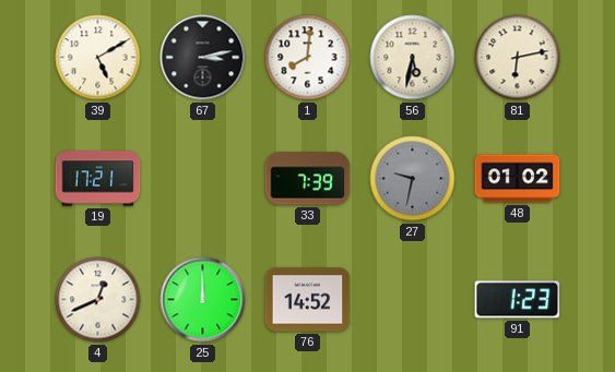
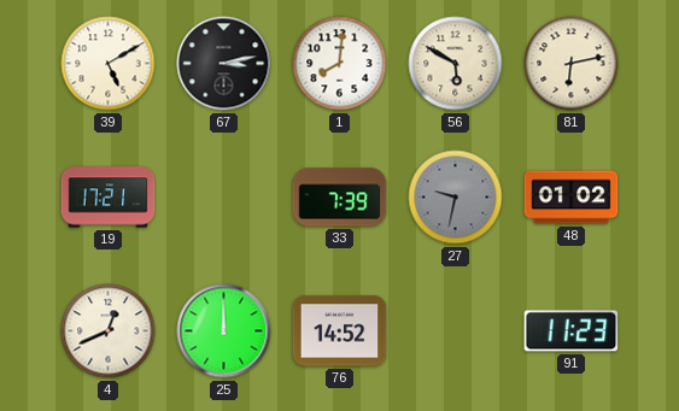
56: 5:32 -> 5:50 (456, 64)
91: 1:23 -> 11:23 (572, 331)
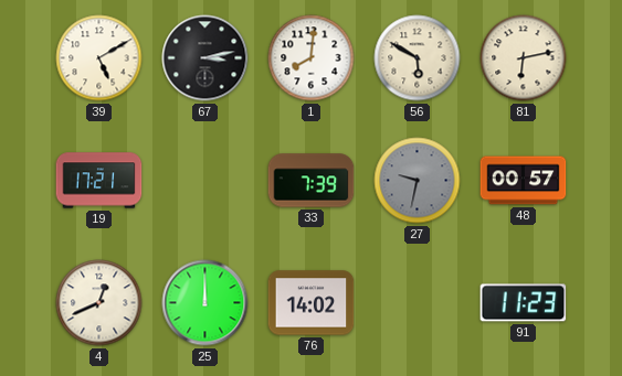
48: 01:02 -> 00:57 (524, 181)
76: 14:52 -> 14:02 (312, 303)
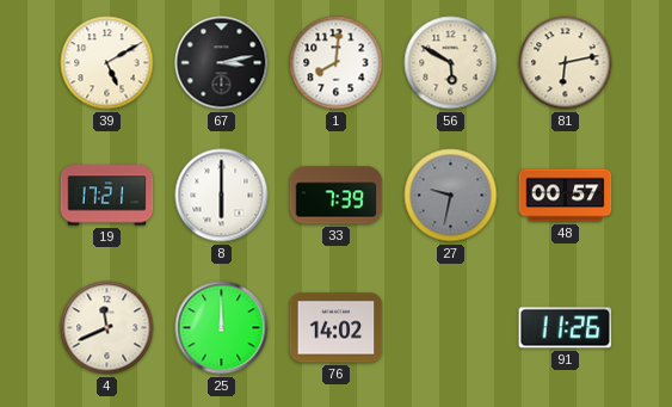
8: none -> 6:00 (222, 196)
4: 12:41 -> 11:41 (107, 328)
91: 11:23 -> 11:26 (566, 328)
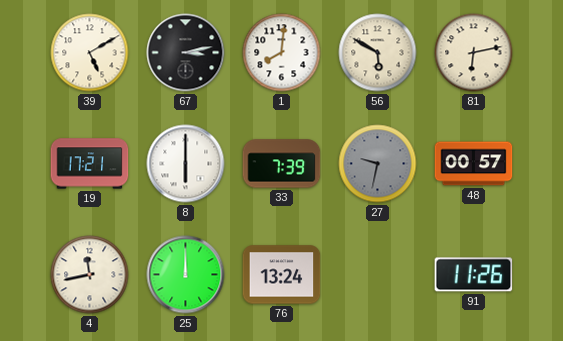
4: 11:41 -> 11:43 (90, 275)
76: 14:02 -> 13:24 (282, 275)
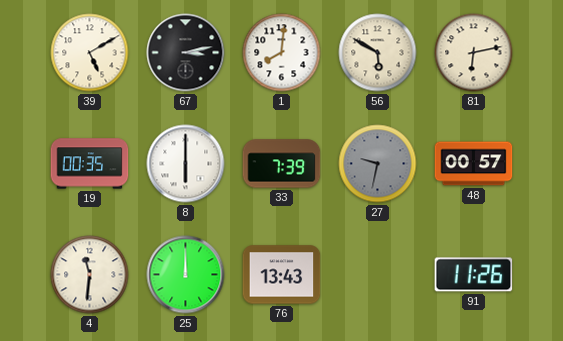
19: 17:21 -> 00:35 (90, 164)
4: 11:43 -> 11:31 (90, 275)
76: 13:24 -> 13:43 (282, 275)
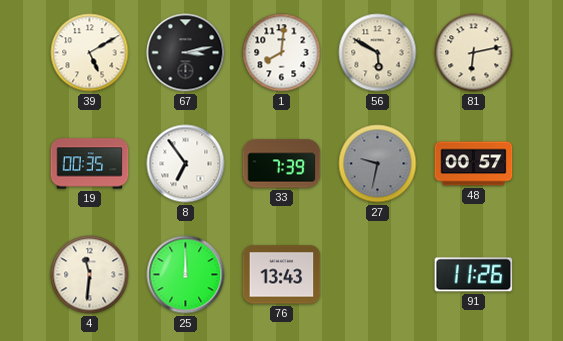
8: 6:00 -> 6:54 (186, 164)
